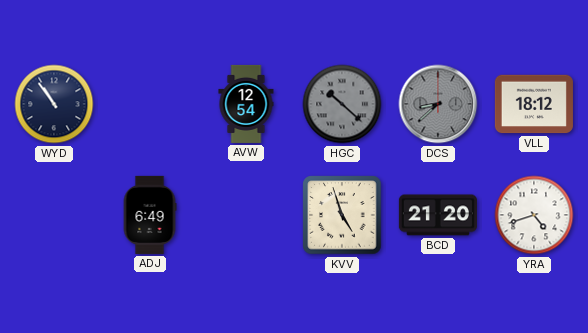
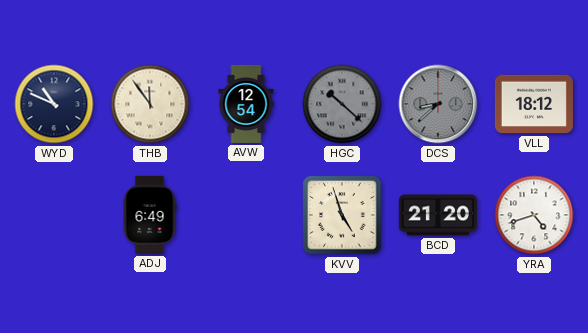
WYD: 10:54 -> 10:49 (54, 104)
THB: none -> 11:54 (150, 104)
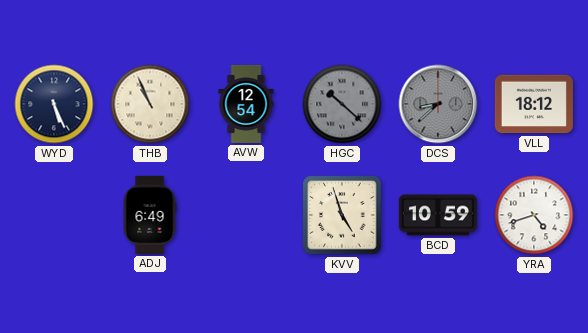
WYD: 10:49 -> 5:26 (54, 104)
THB: 11:54 -> 10:56 (150, 104)
BCD: 21:20 -> 10:59 (438, 215)
